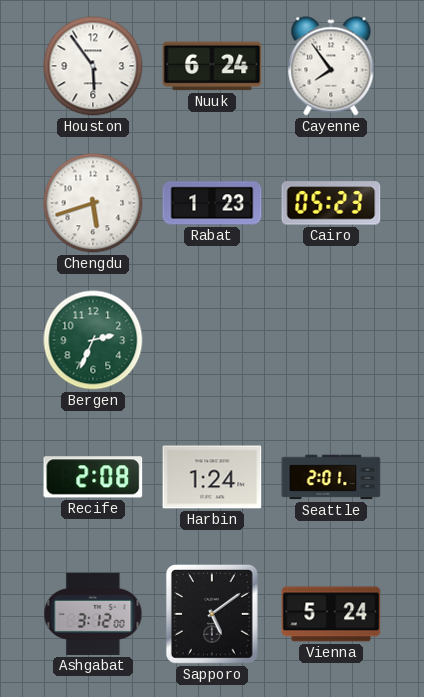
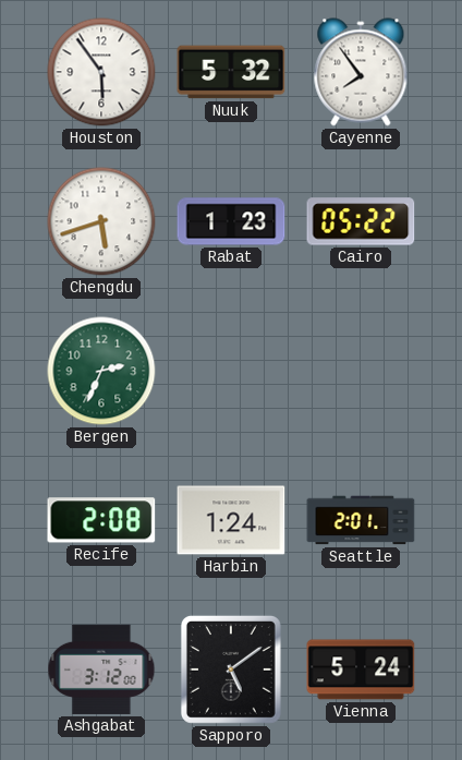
Nuuk: 6:24 -> 5:32 (231, 72)
Cairo: 05:23 -> 05:22 (361, 221)
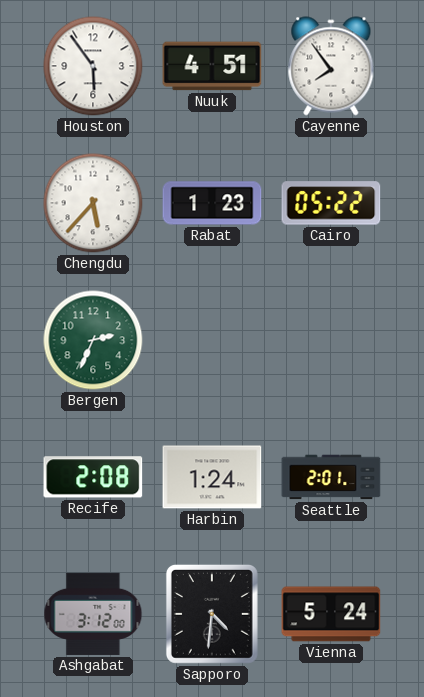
Nuuk: 5:32 -> 4:51 (212, 66)
Chengdu: 5:42 -> 5:37 (93, 203)
Sapporo: 5:09 -> 4:31 (212, 614)
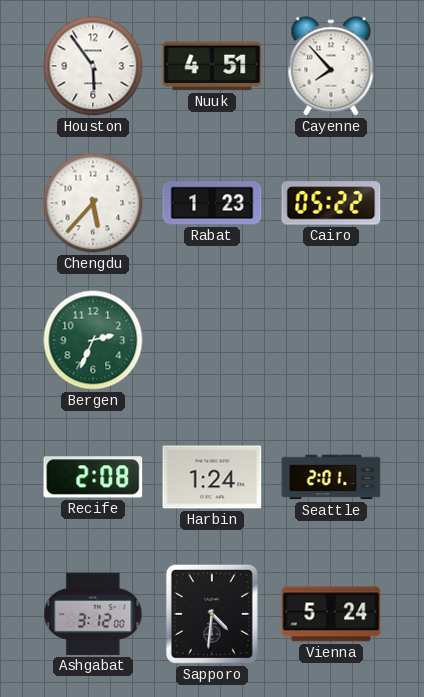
Cayenne: 7:54 -> 7:53 (331, 66)
